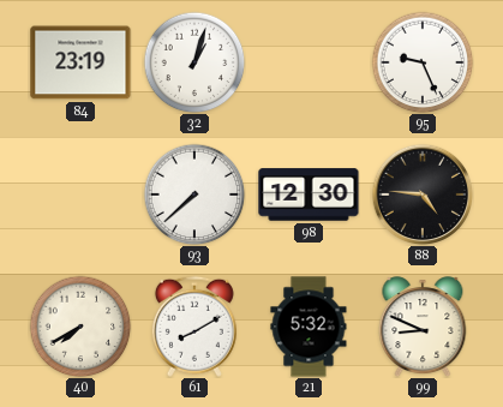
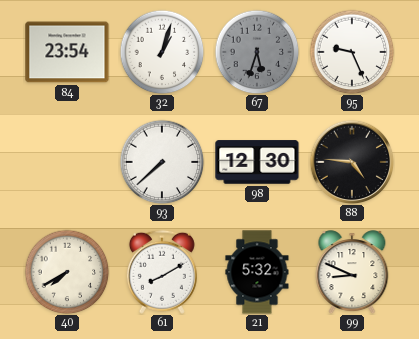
84: 23:19 -> 23:54 (67, 52)
67: none -> 5:33 (257, 52)
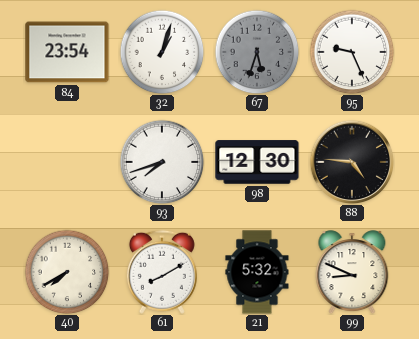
93: 7:38 -> 7:42 (162, 162)
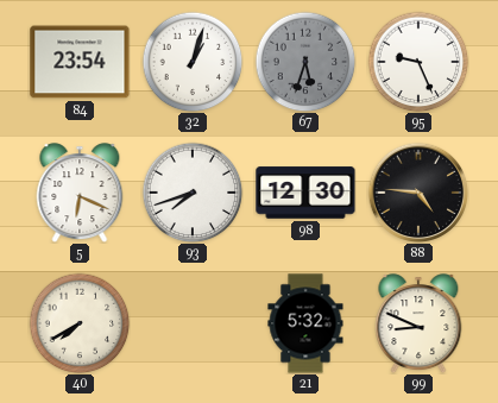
5: none -> 6:19 (80, 193)
61: 8:10 -> none (162, 272)
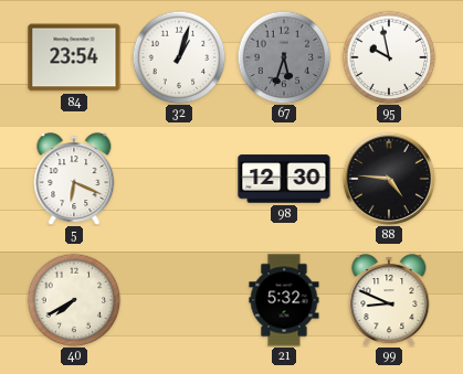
95: 9:26 -> 9:58 (389, 57)
93: 7:42 -> none (193, 193)
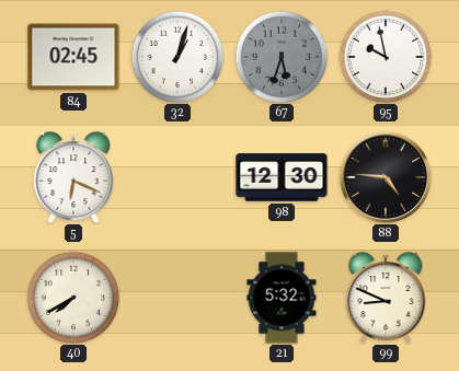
84: 23:54 -> 02:45 (73, 57)
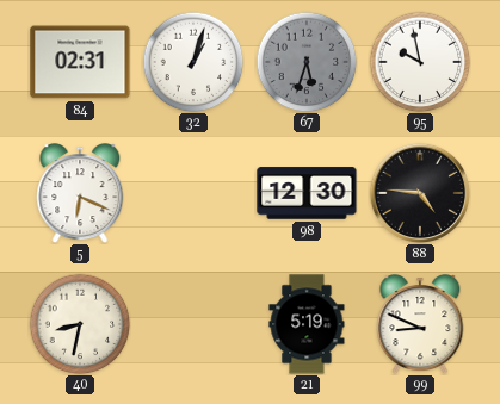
84: 02:45 -> 02:31 (80, 62)
40: 7:40 -> 8:32 (80, 324)
21: 5:32 -> 5:19 (307, 324)
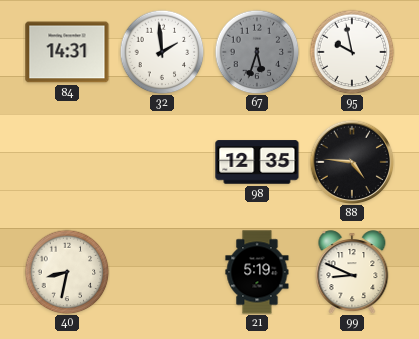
84: 02:31 -> 14:31 (67, 52)
32: 1:03 -> 1:59 (162, 52)
5: 6:19 -> none (80, 193)
98: 12:30 -> 12:35 (257, 162)
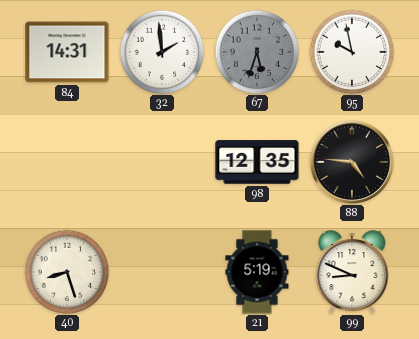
40: 8:32 -> 8:27 (67, 272)
